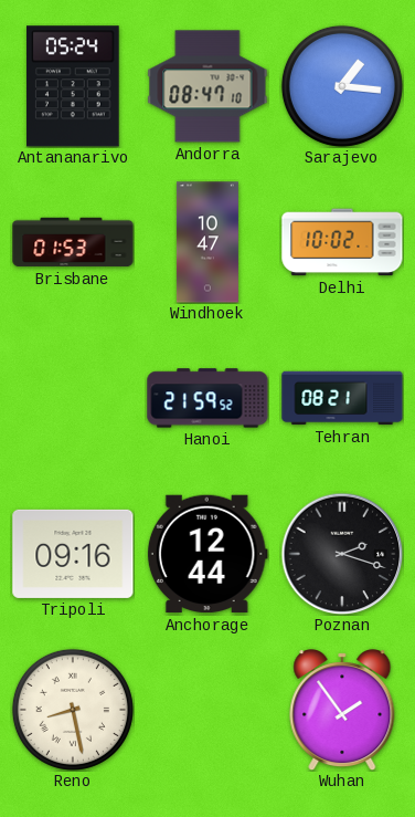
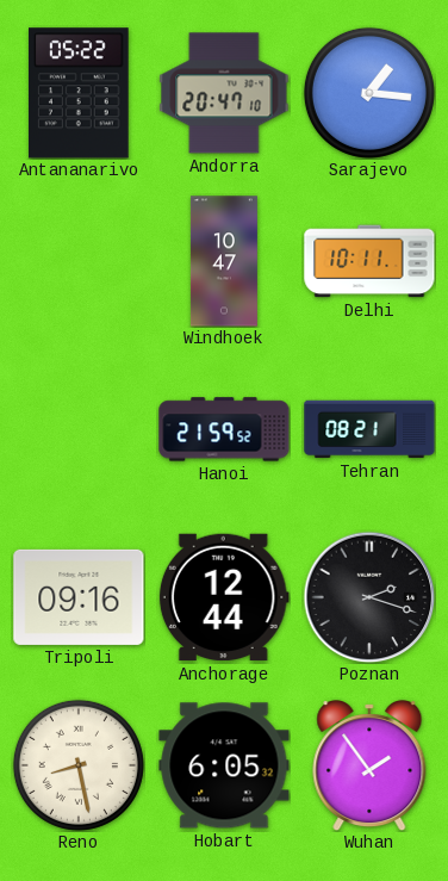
Antananarivo: 05:24 -> 05:22 (80, 93)
Andorra: 08:47 -> 20:47 (224, 93)
Brisbane: 01:53 -> none (73, 242)
Delhi: 10:02 -> 10:11 (369, 261)
Hobart: none -> 6:05 (224, 765)
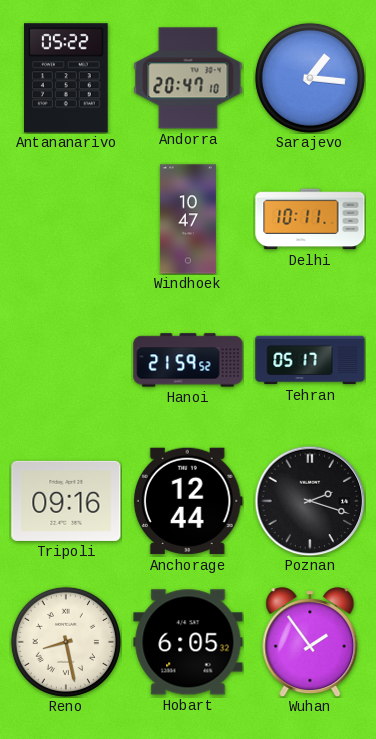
Tehran: 08:21 -> 05:17 (310, 360)
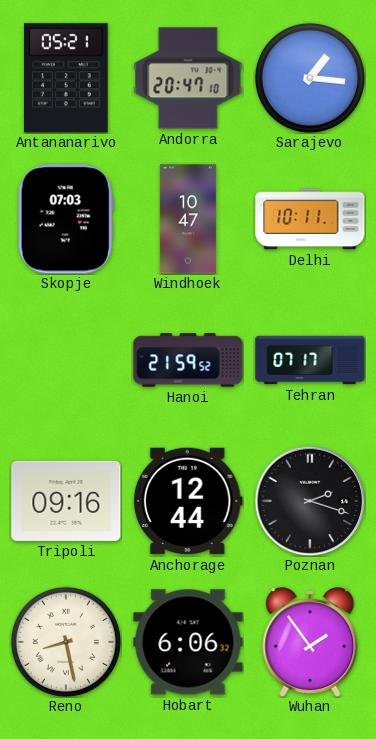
Antananarivo: 05:22 -> 05:21 (67, 78)
Skopje: none -> 07:03 (66, 219)
Tehran: 05:17 -> 07:17 (310, 360)
Hobart: 6:05 -> 6:06 (188, 642)
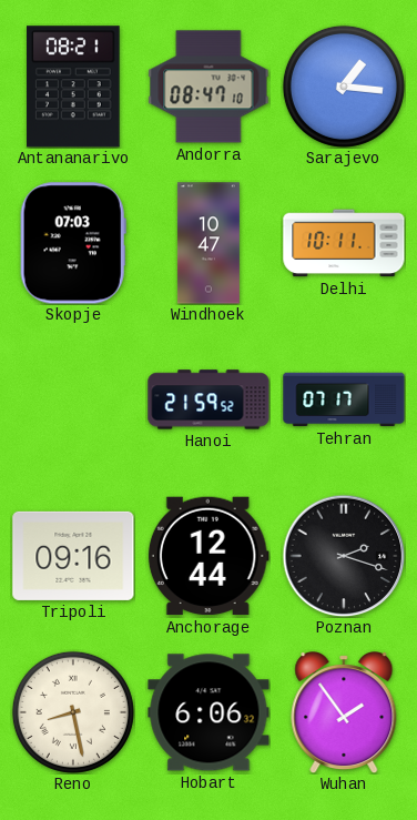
Antananarivo: 05:21 -> 08:21 (74, 87)
Andorra: 20:47 -> 08:47 (208, 87)
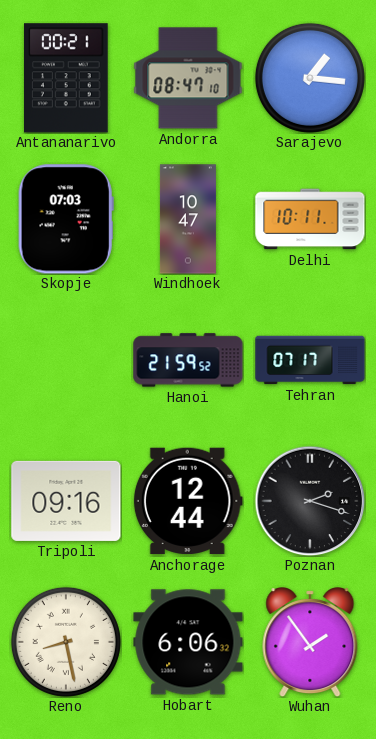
Antananarivo: 08:21 -> 00:21 (67, 78)
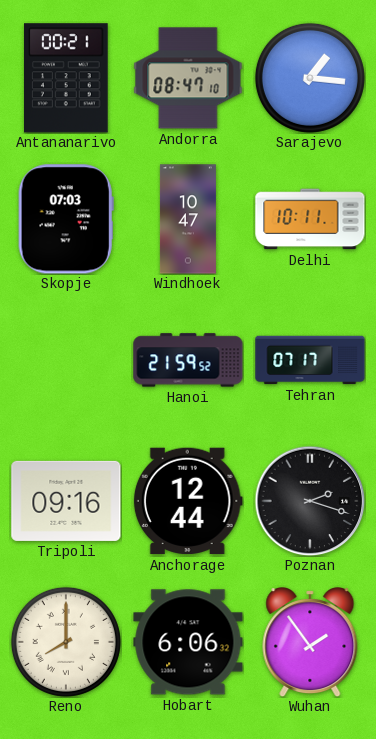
Reno: 8:28 -> 8:00 (66, 642)
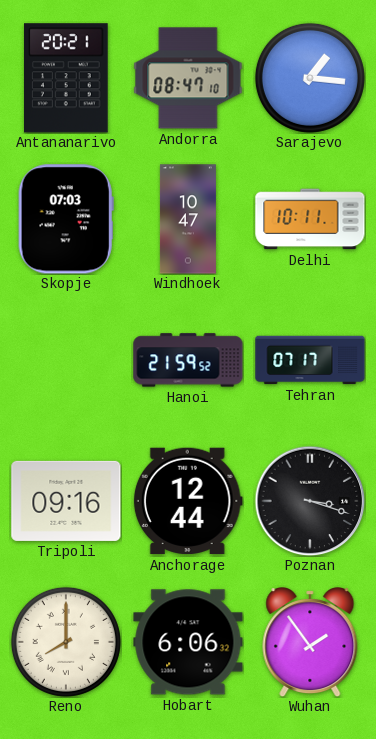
Antananarivo: 00:21 -> 20:21 (67, 78)
Poznan: 2:18 -> 3:18 (310, 501)
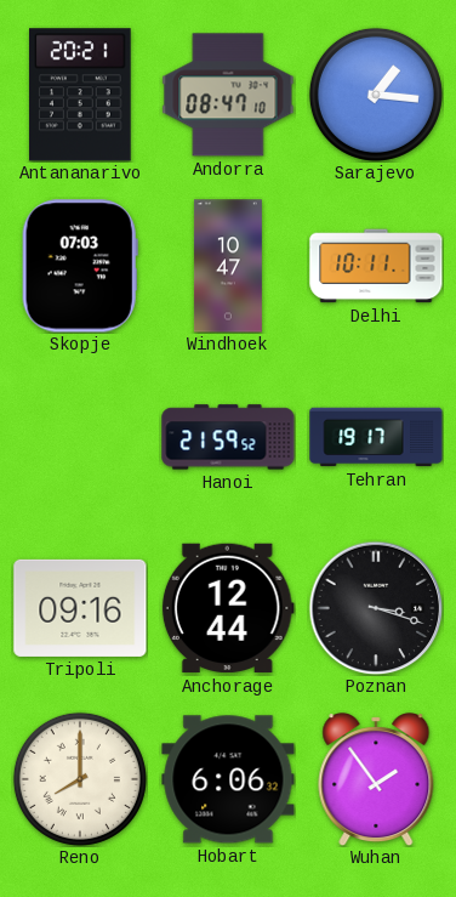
Tehran: 07:17 -> 19:17 (376, 437)
